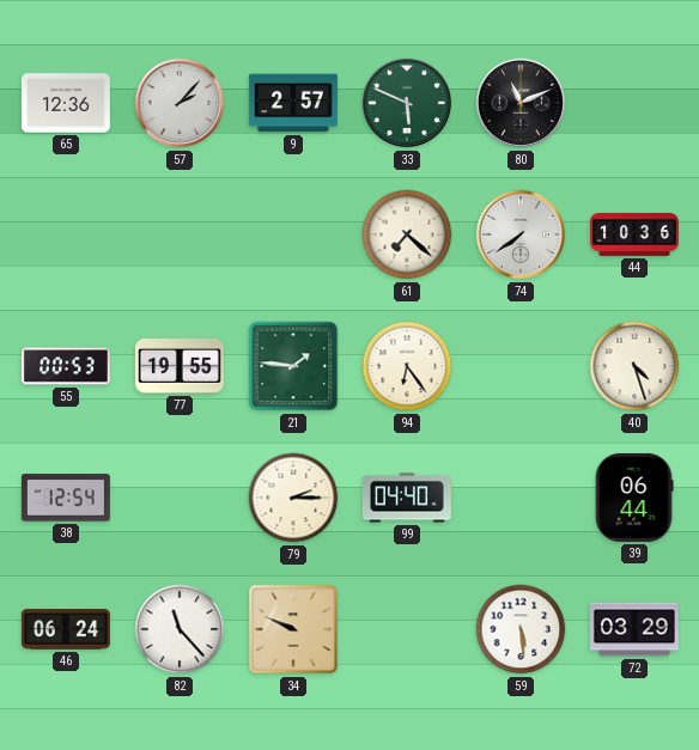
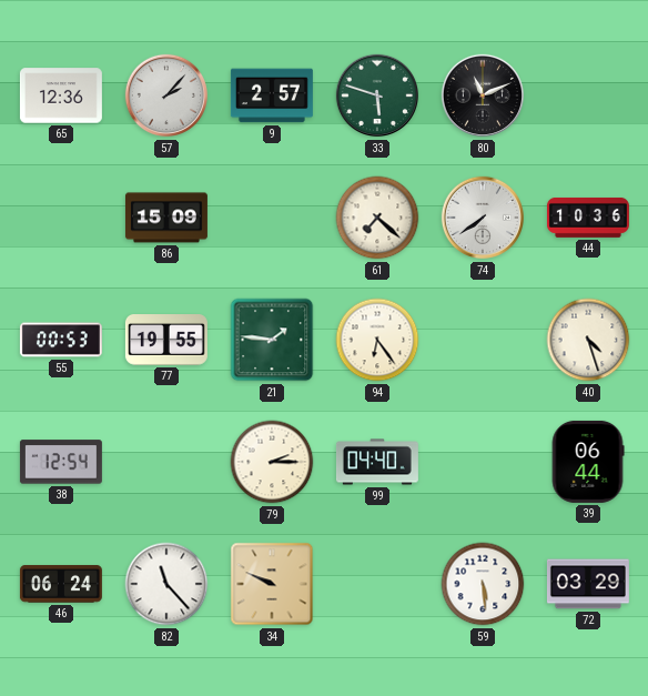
33: 5:49 -> 5:48 (377, 95)
86: none -> 15:09 (166, 218)
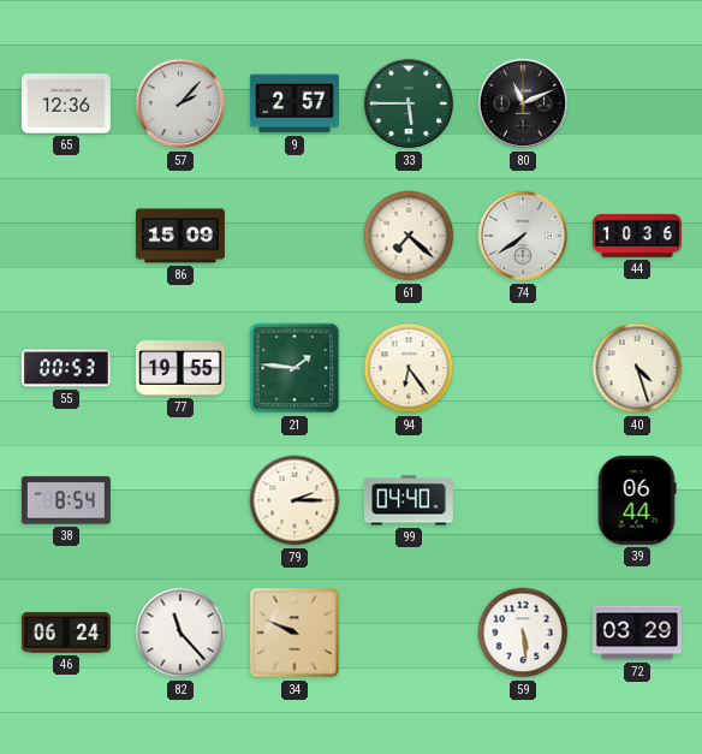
33: 5:48 -> 5:45 (409, 103)
38: 12:54 -> 8:54 (66, 500)
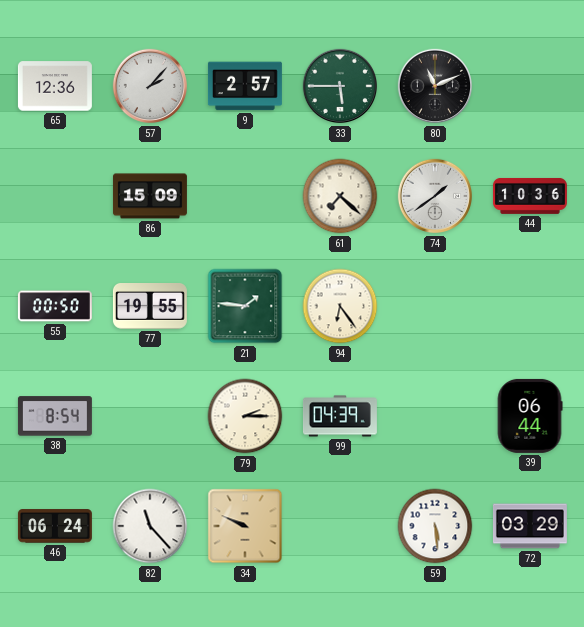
74: 7:39 -> 1:39 (435, 196)
55: 00:53 -> 00:50 (55, 306)
40: 4:27 -> none (637, 368)
99: 04:40 -> 04:39 (340, 416)
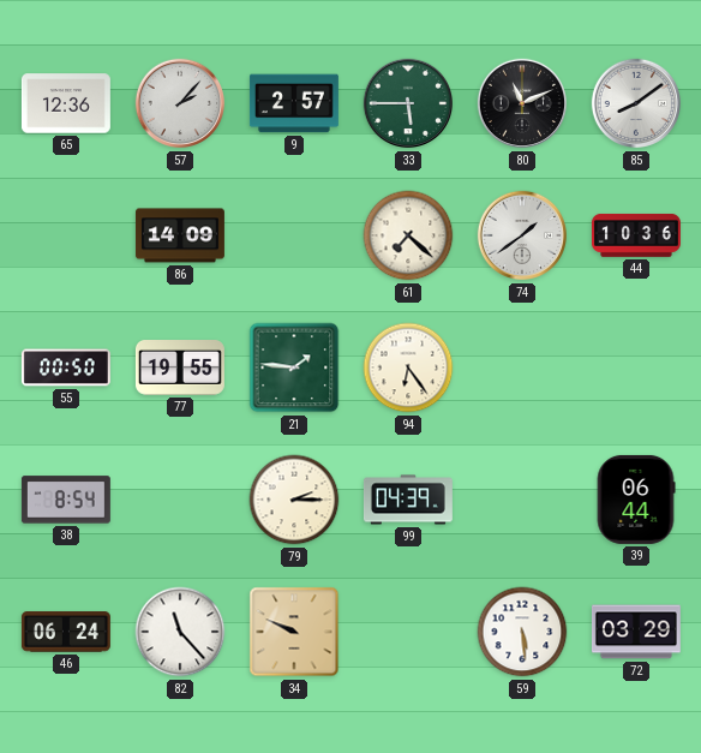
85: none -> 8:09 (636, 103)
86: 15:09 -> 14:09 (180, 235)
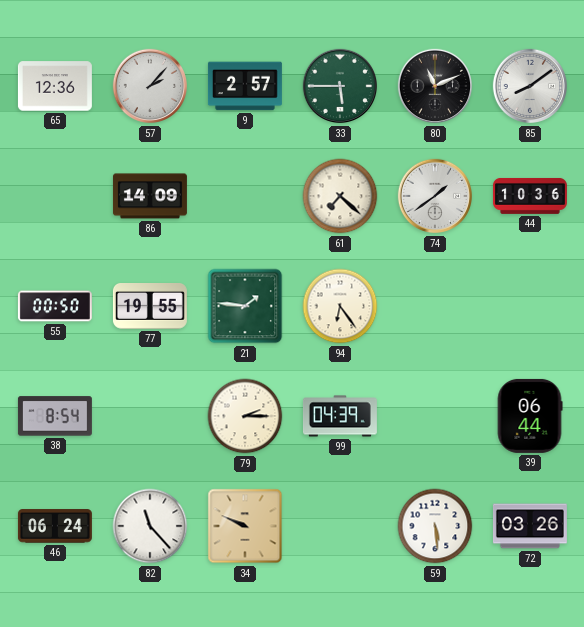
72: 03:29 -> 03:26 (530, 526)
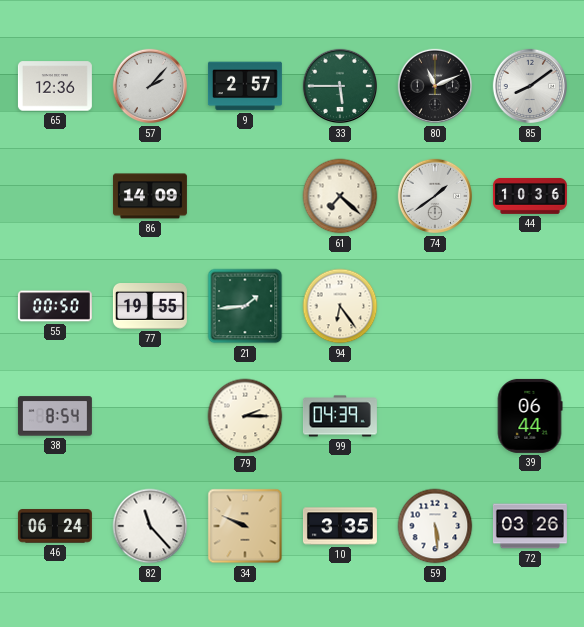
21: 1:46 -> 1:44 (245, 306)
10: none -> 3:35 (340, 526)
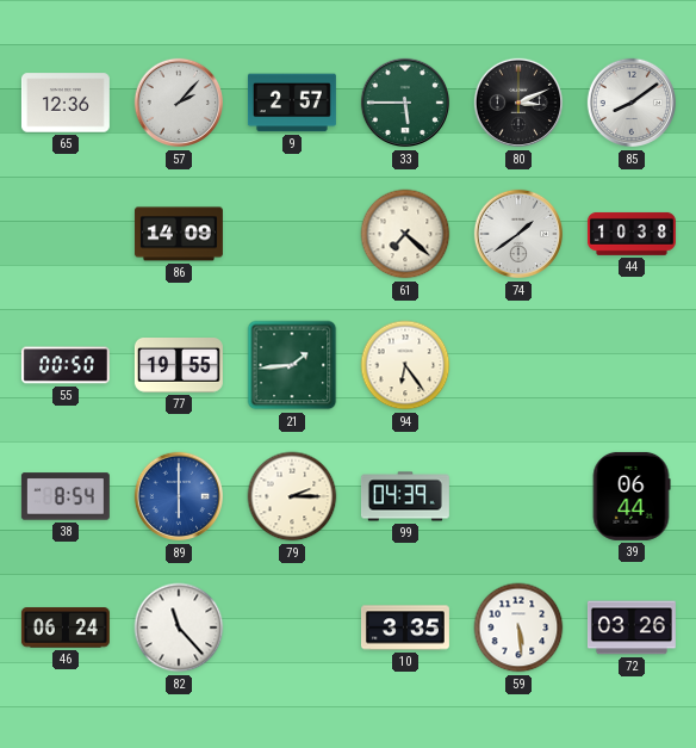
80: 11:11 -> 3:11 (518, 103)
44: 10:36 -> 10:38 (632, 234)
89: none -> 6:00 (179, 496)
34: 9:49 -> none (245, 526)
